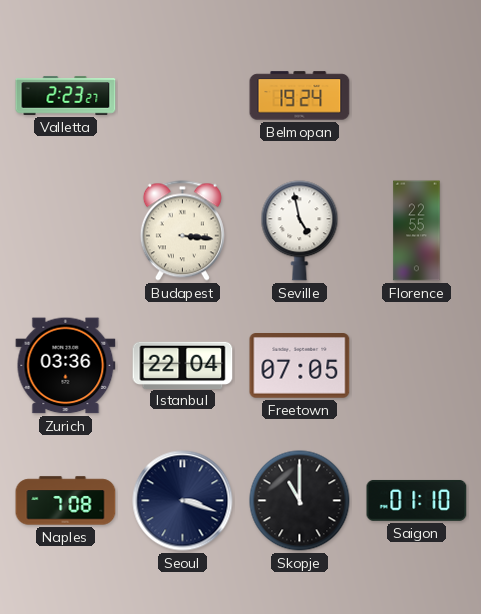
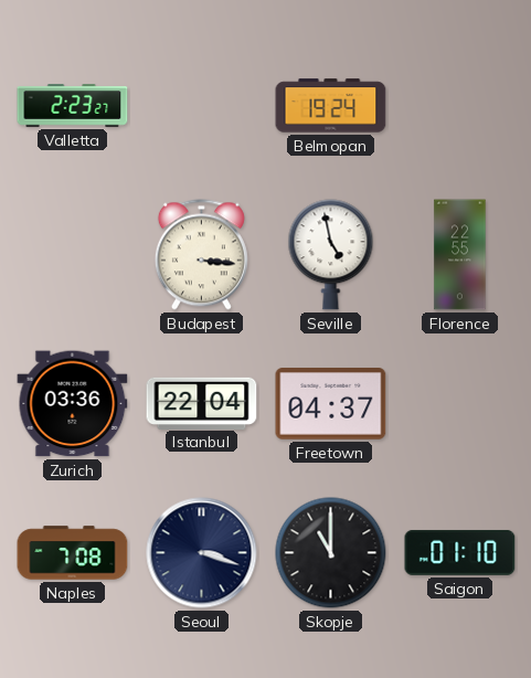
Freetown: 07:05 -> 04:37 (331, 404)
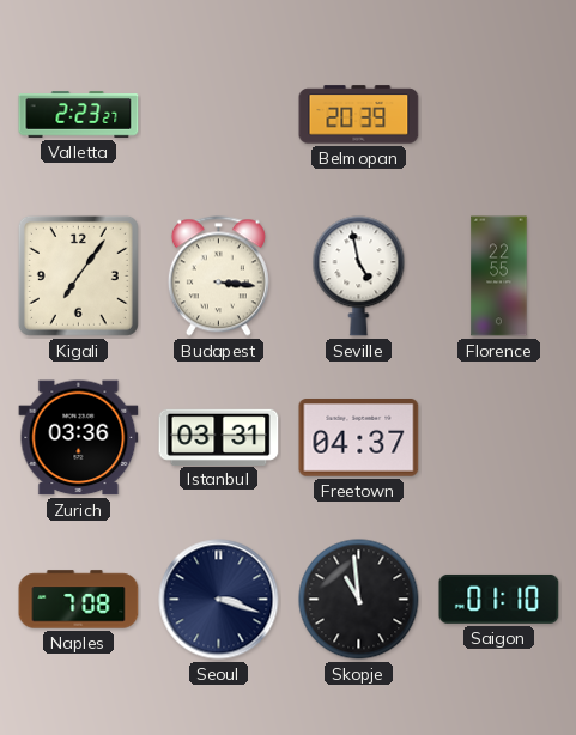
Belmopan: 19:24 -> 20:39 (359, 115)
Kigali: none -> 7:06 (78, 275)
Istanbul: 22:04 -> 03:31 (219, 437)
Skopje: 11:00 -> 10:59 (359, 600)
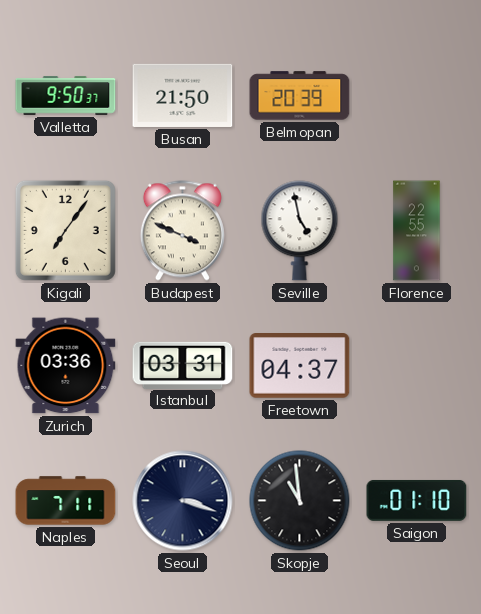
Valletta: 2:23 -> 9:50 (66, 96)
Busan: none -> 21:50 (183, 95)
Budapest: 3:16 -> 3:49 (182, 231)
Naples: 7:08 -> 7:11 (66, 501)
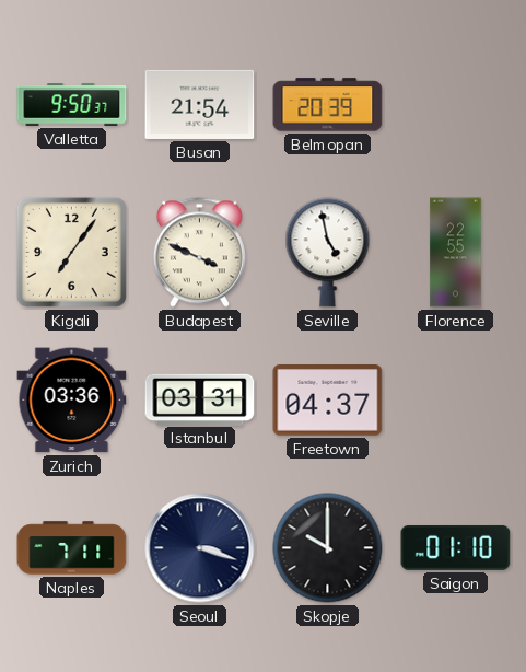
Busan: 21:50 -> 21:54 (200, 104)
Skopje: 10:59 -> 10:00 (328, 548)
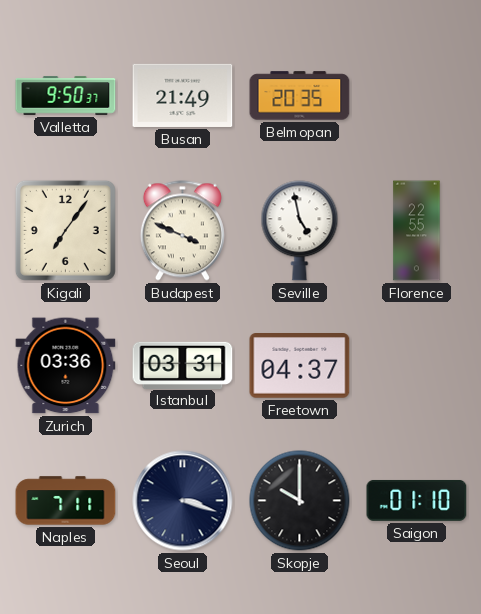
Busan: 21:54 -> 21:49 (183, 95)
Belmopan: 20:39 -> 20:35 (300, 96)
